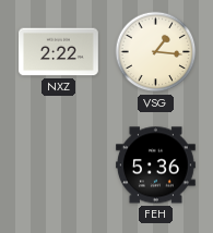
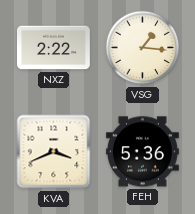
KVA: none -> 3:41 (54, 152)
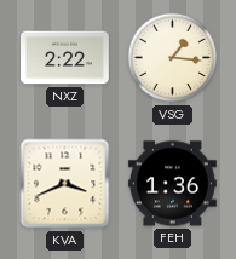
FEH: 5:36 -> 1:36 (173, 184)
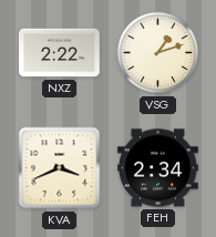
VSG: 1:16 -> 1:12 (158, 53)
FEH: 1:36 -> 2:34 (158, 168)
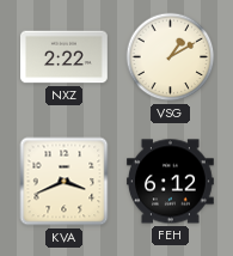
VSG: 1:12 -> 1:10 (171, 57)
FEH: 2:34 -> 6:12 (171, 182)
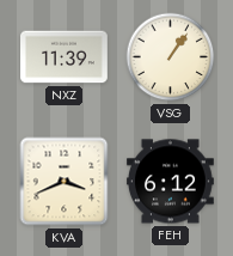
NXZ: 2:22 -> 11:39 (65, 57)
VSG: 1:10 -> 1:06 (171, 57)
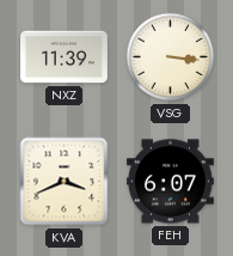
VSG: 1:06 -> 3:16 (171, 57)
FEH: 6:12 -> 6:07 (171, 182)
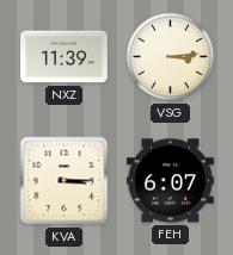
VSG: 3:16 -> 3:14 (171, 57)
KVA: 3:41 -> 3:15 (65, 181)
